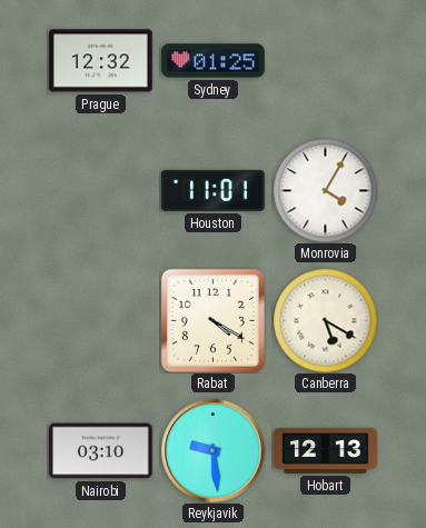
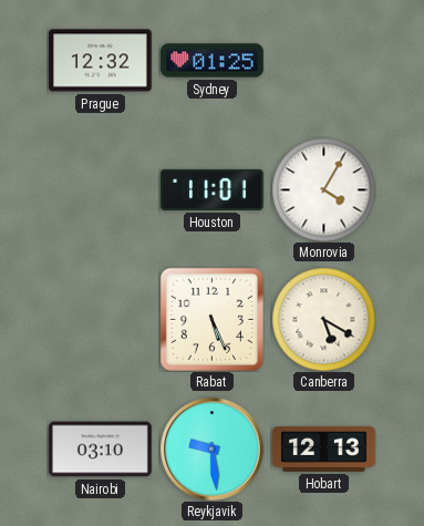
Rabat: 4:20 -> 5:26 (211, 319)
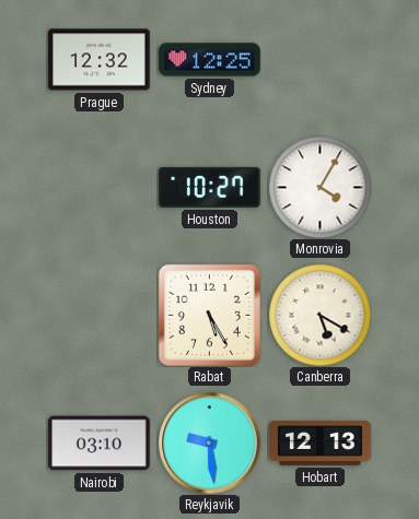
Sydney: 01:25 -> 12:25 (210, 60)
Houston: 11:01 -> 10:27 (210, 187)
Rabat: 5:26 -> 5:25 (209, 315)
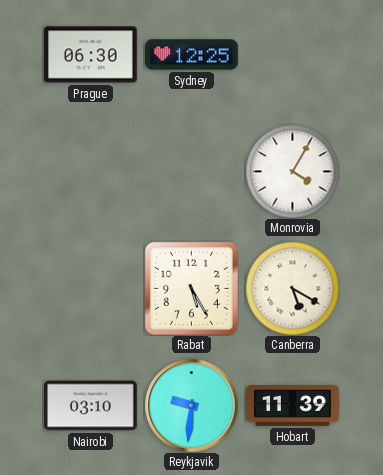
Prague: 12:32 -> 06:30 (91, 55)
Houston: 10:27 -> none (210, 187)
Reykjavik: 9:29 -> 9:31 (191, 405)
Hobart: 12:13 -> 11:39 (293, 406)
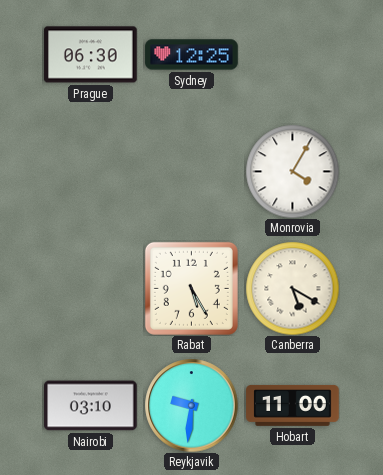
Hobart: 11:39 -> 11:00 (293, 406)
